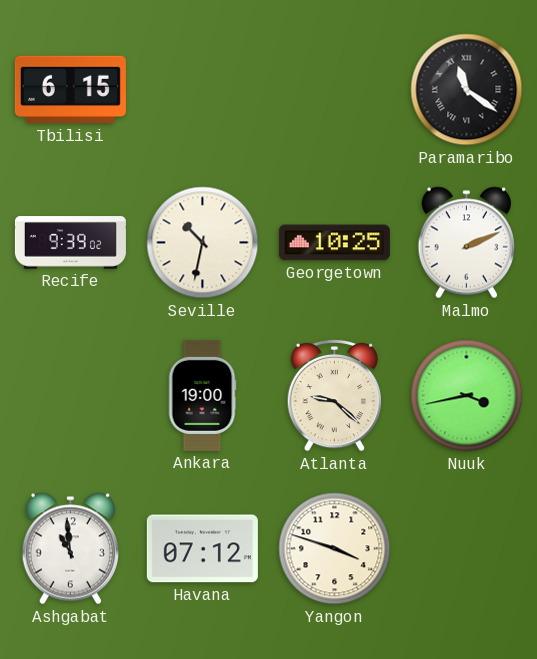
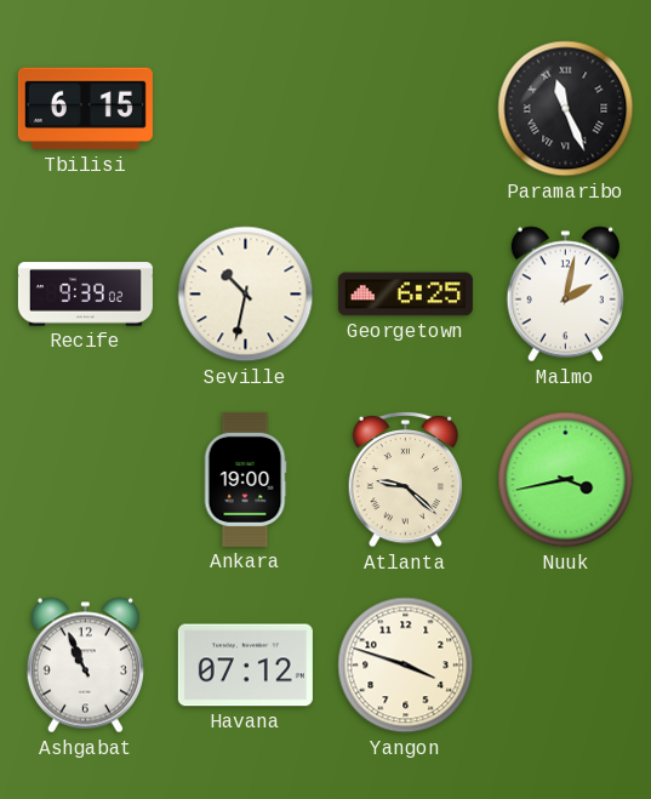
Paramaribo: 11:21 -> 11:26 (566, 109)
Georgetown: 10:25 -> 6:25 (405, 295)
Malmo: 2:11 -> 2:02 (565, 295)
Ashgabat: 10:59 -> 10:56 (85, 666)
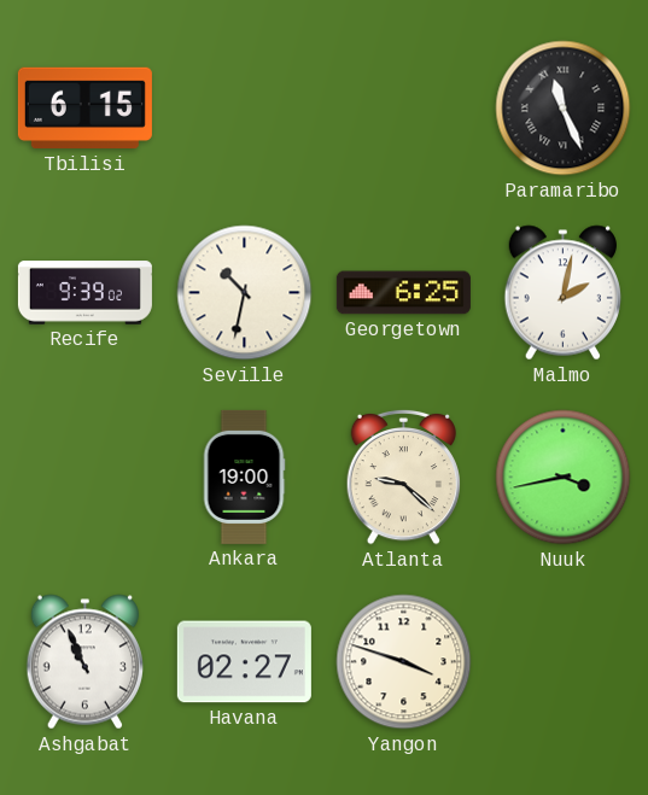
Havana: 07:12 -> 02:27 (244, 662)
